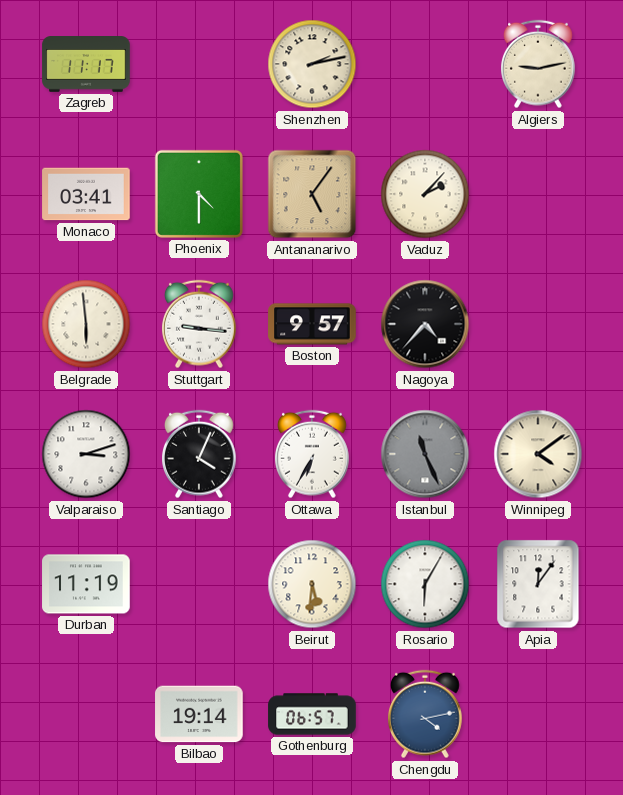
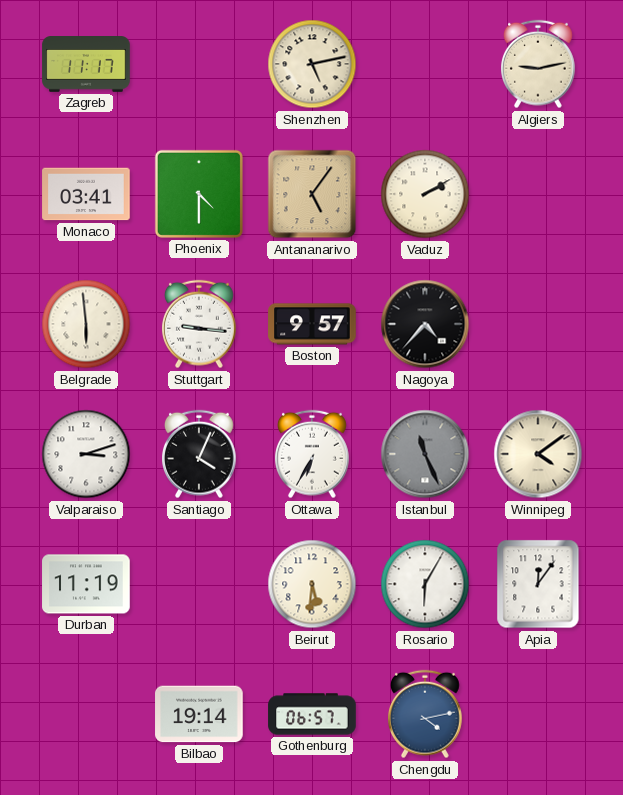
Shenzhen: 2:13 -> 5:13 (312, 64)
Vaduz: 2:07 -> 2:10 (425, 194)
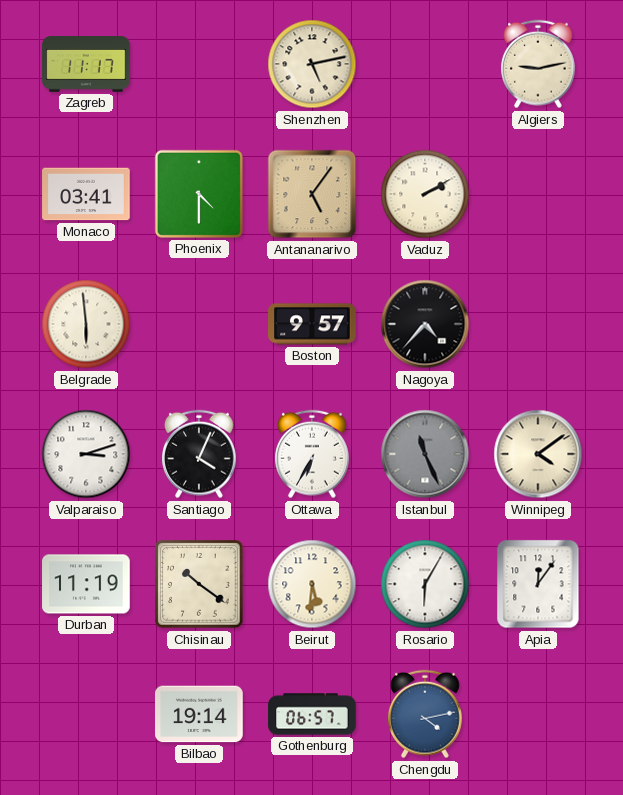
Stuttgart: 9:16 -> none (200, 324)
Chisinau: none -> 10:21 (199, 584)
